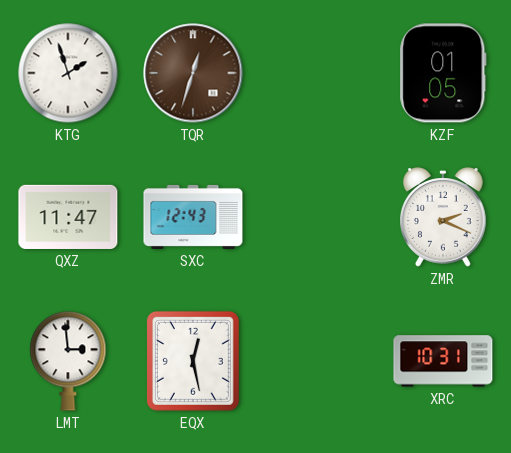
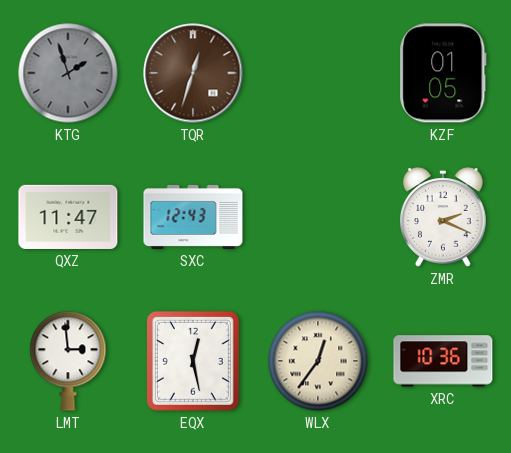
KTG dial: white -> grey (68, 73)
WLX: none -> 12:36 (318, 361)
XRC: 10:31 -> 10:36 (443, 361)
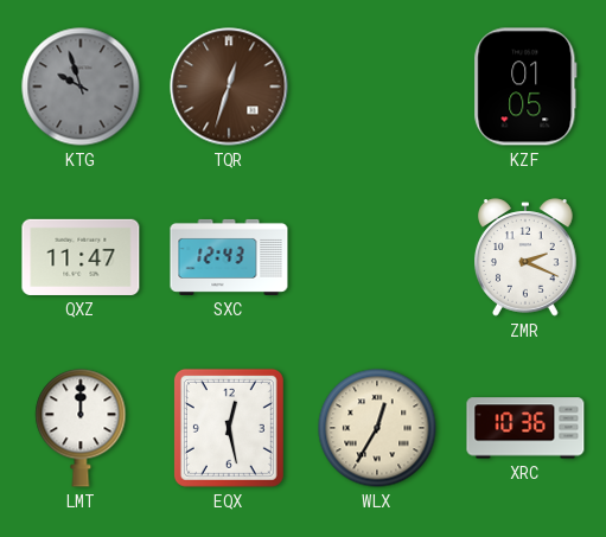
KTG: 1:57 -> 9:57 (81, 87)
LMT: 2:59 -> 12:00 (81, 428)
WLX: 12:36 -> 12:35 (377, 428)
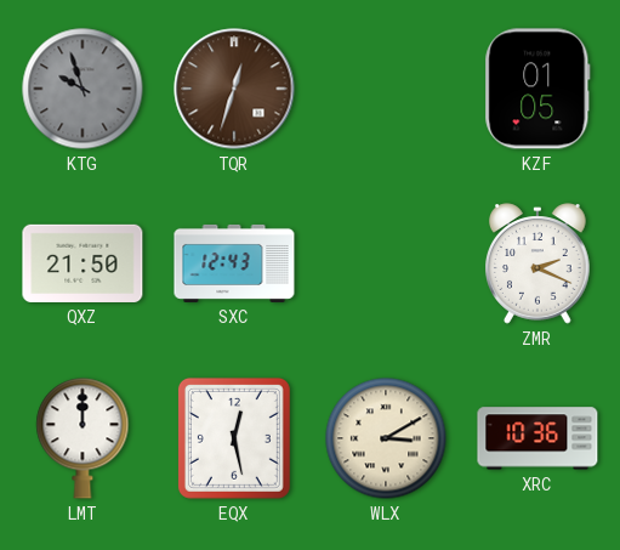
QXZ: 11:47 -> 21:50 (83, 263)
WLX: 12:35 -> 3:10 (386, 438)
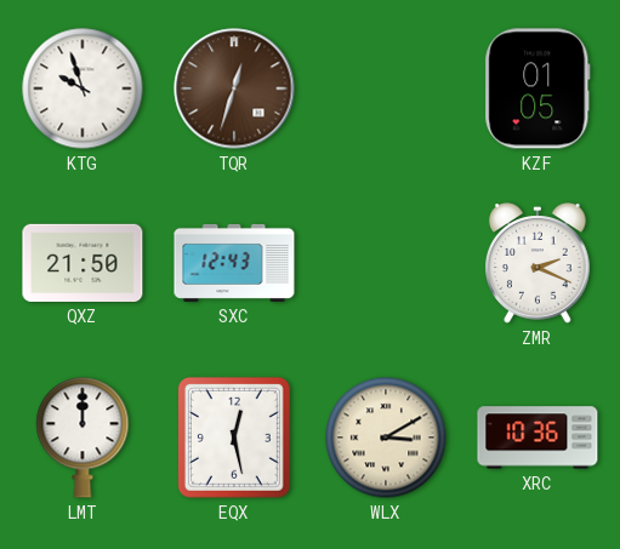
KTG dial: grey -> white (83, 88)
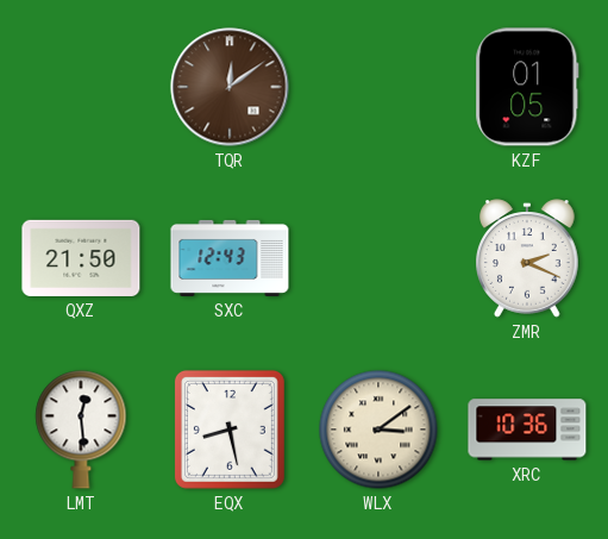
KTG: 9:57 -> none (83, 88)
TQR: 12:33 -> 12:09 (230, 87)
LMT: 12:00 -> 12:29 (81, 430)
EQX: 12:28 -> 8:28 (230, 430)
WLX: 3:10 -> 3:09 (378, 430)
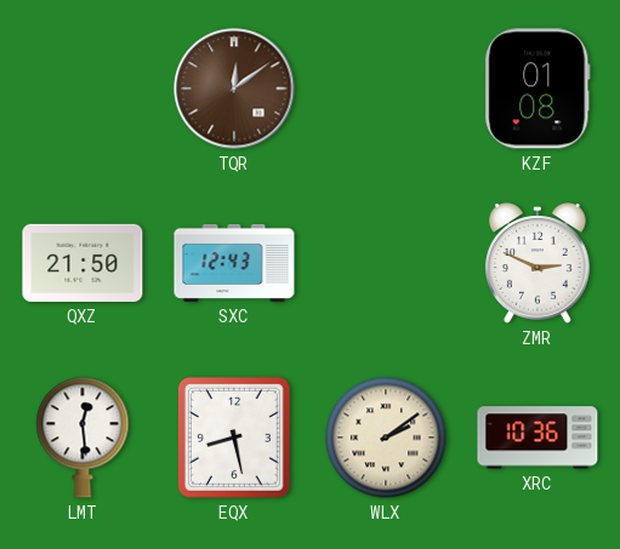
KZF: 01:05 -> 01:08 (537, 88)
ZMR: 2:19 -> 2:49 (539, 263)
WLX: 3:09 -> 2:09 (386, 438)
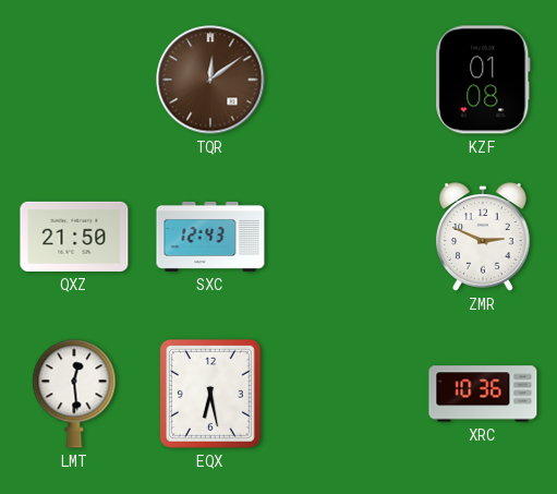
EQX: 8:28 -> 6:28 (210, 394)
WLX: 2:09 -> none (386, 438)
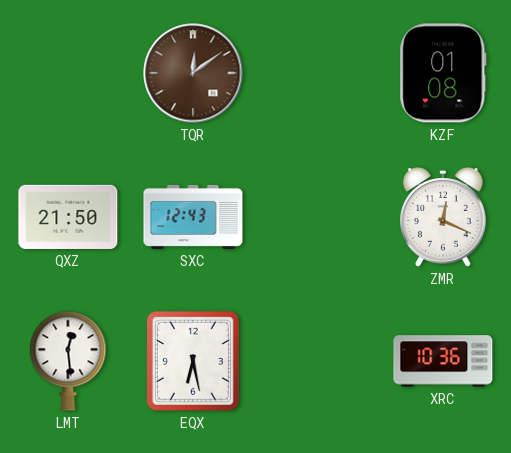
ZMR: 2:49 -> 12:19 (444, 217)
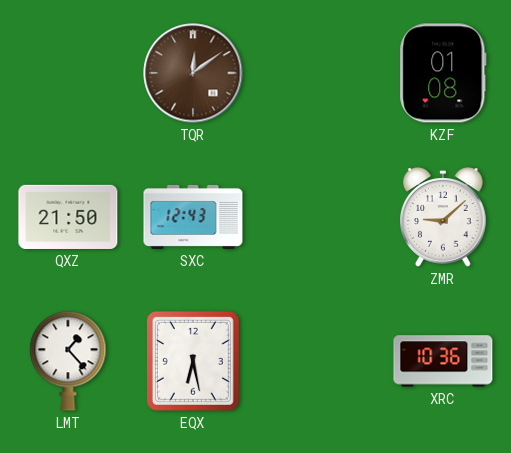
ZMR: 12:19 -> 9:08 (444, 217)
LMT: 12:29 -> 1:23 (68, 361)
